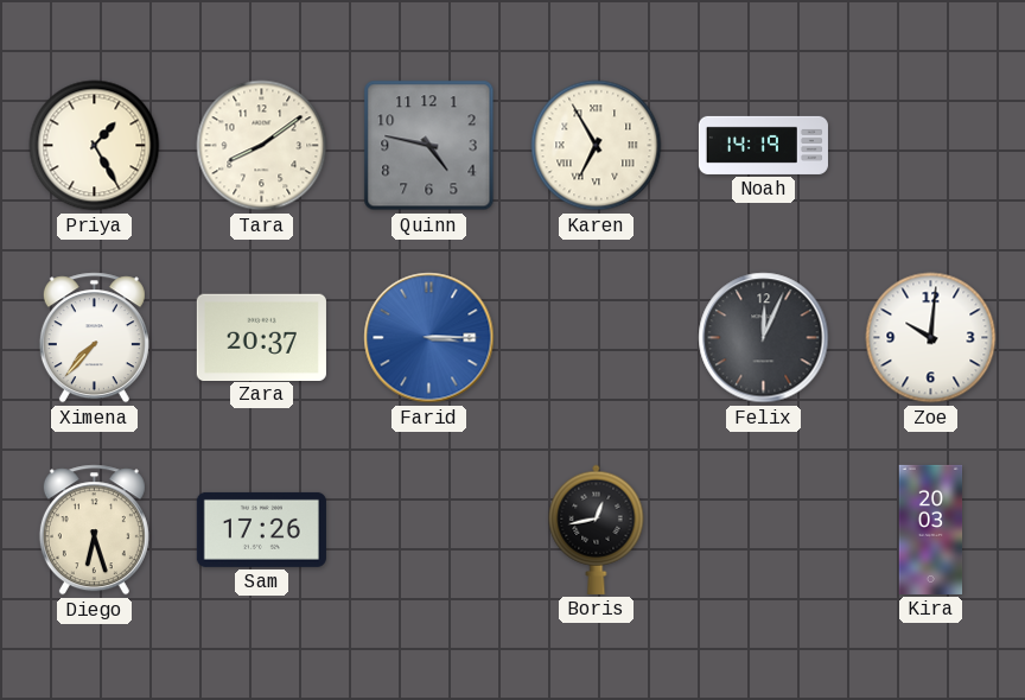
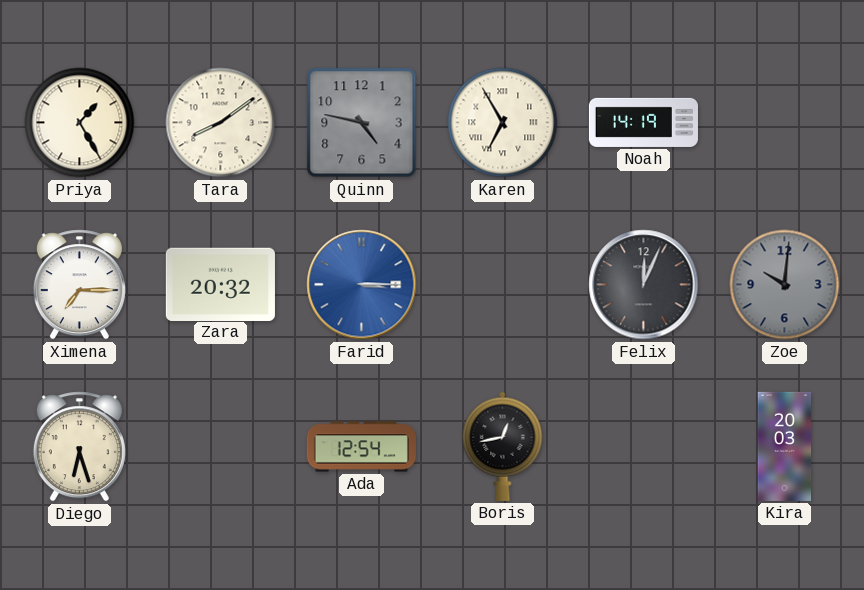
Ximena: 7:37 -> 7:15 (79, 285)
Zara: 20:37 -> 20:32 (220, 284)
Zoe dial: white -> grey (785, 285)
Sam: 17:26 -> none (261, 529)
Ada: none -> 12:54 (361, 447)
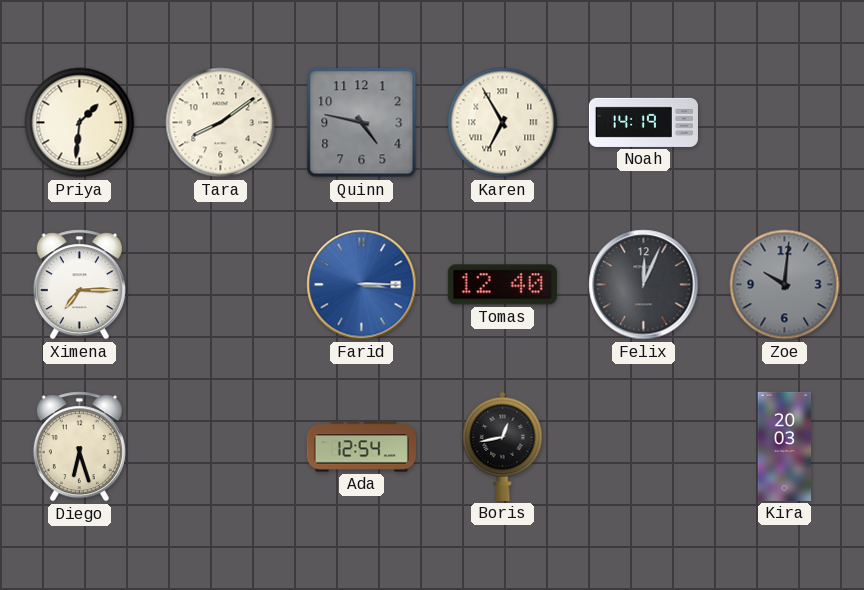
Priya: 1:25 -> 1:31 (80, 123)
Zara: 20:32 -> none (220, 284)
Tomas: none -> 12:40 (502, 285)
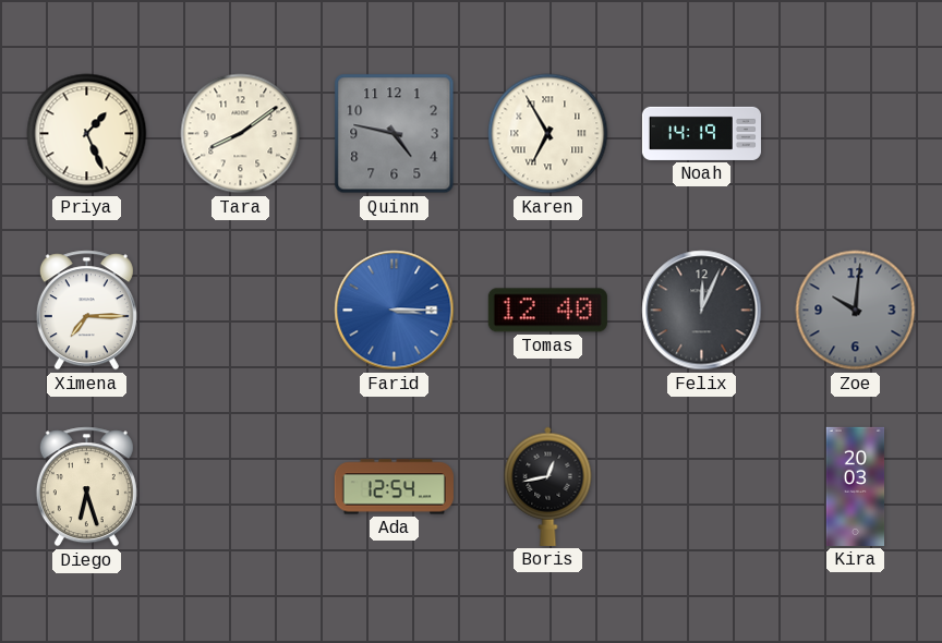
Priya: 1:31 -> 1:26 (87, 134)
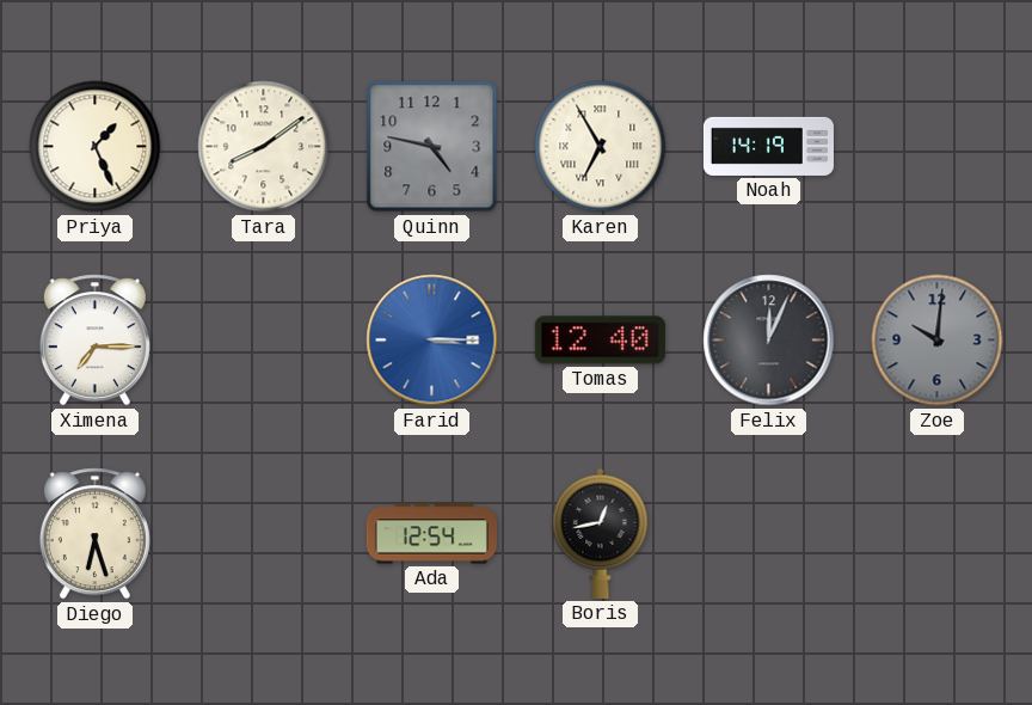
Kira: 20:03 -> none (856, 486)
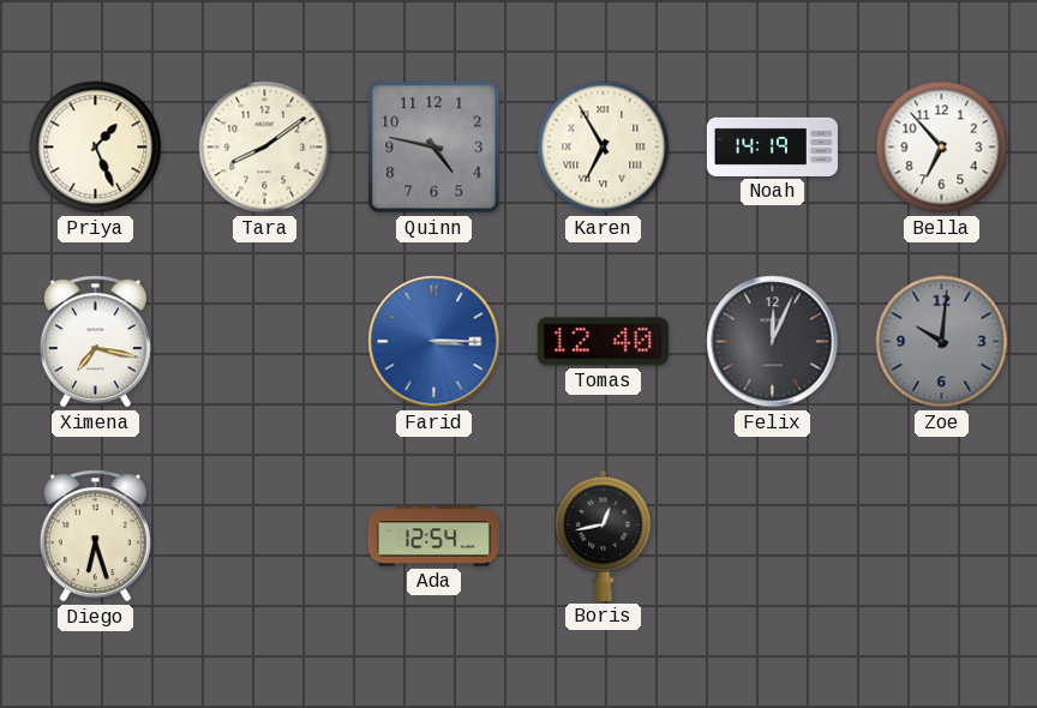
Bella: none -> 6:53 (942, 148)
Ximena: 7:15 -> 7:17 (95, 342)
